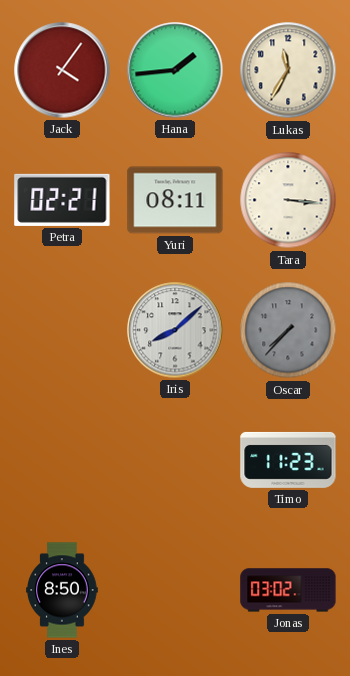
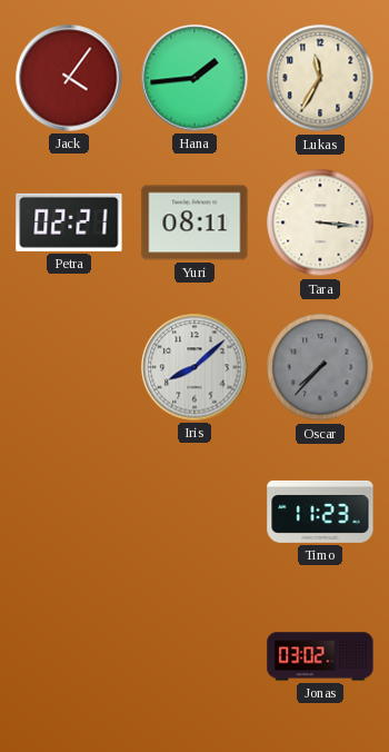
Ines: 8:50 -> none (62, 590)
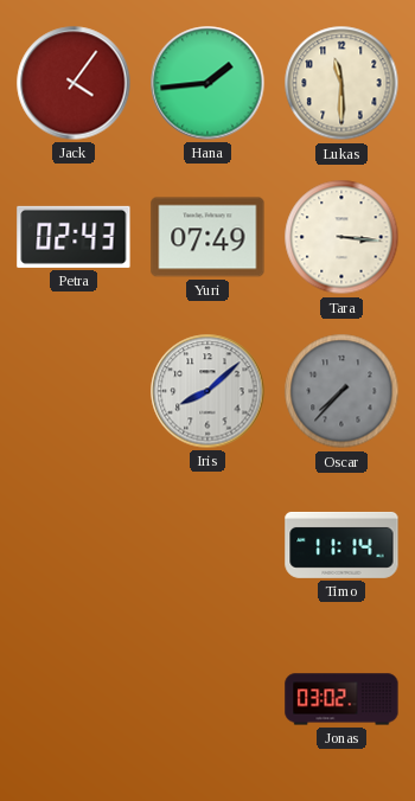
Lukas: 11:35 -> 11:30 (341, 83)
Petra: 02:21 -> 02:43 (74, 237)
Yuri: 08:11 -> 07:49 (207, 237)
Timo: 11:23 -> 11:14 (341, 545)
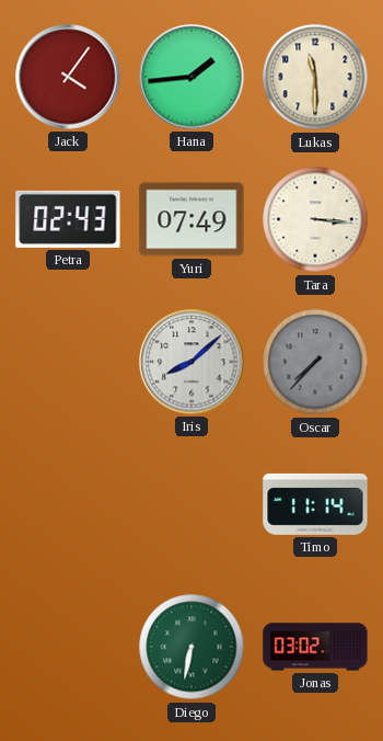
Diego: none -> 6:32 (191, 647)
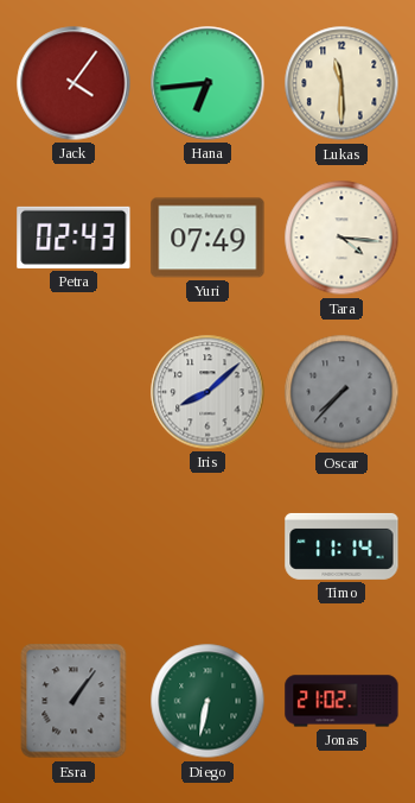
Hana: 1:44 -> 6:44 (207, 83)
Tara: 3:16 -> 4:16 (341, 238)
Esra: none -> 1:06 (74, 701)
Jonas: 03:02 -> 21:02 (341, 701)
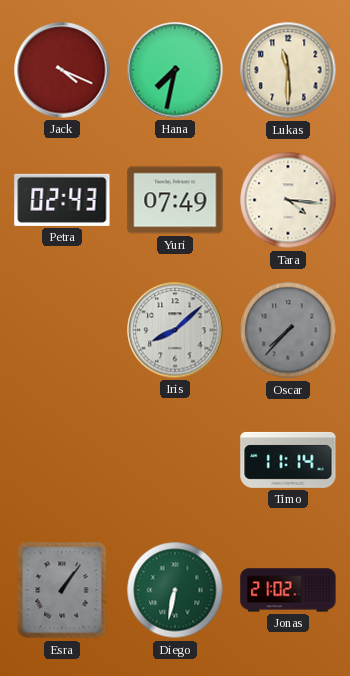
Jack: 4:06 -> 4:19 (62, 70)
Hana: 6:44 -> 7:32 (175, 70)
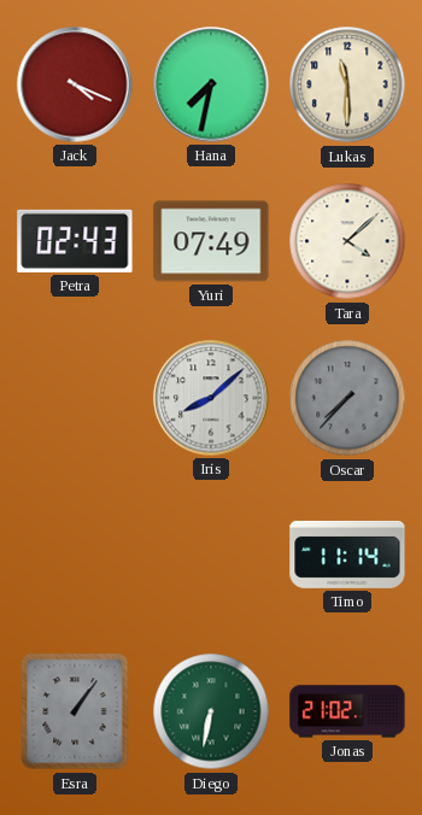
Tara: 4:16 -> 4:08 (347, 241)
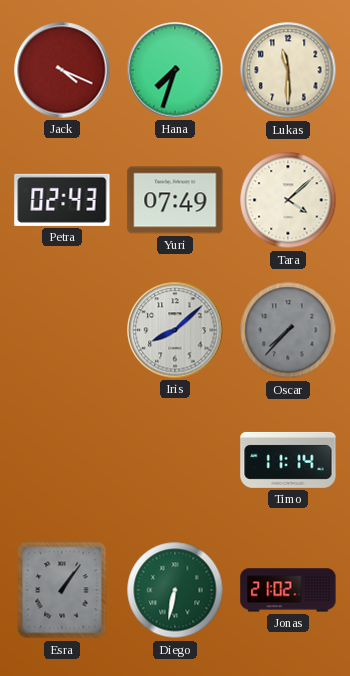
Hana: 7:32 -> 7:33 (175, 70)
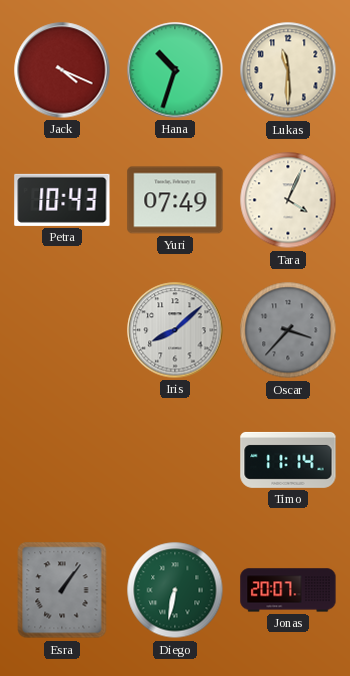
Hana: 7:33 -> 10:33 (175, 70)
Petra: 02:43 -> 10:43 (62, 200)
Tara: 4:08 -> 4:04 (288, 200)
Oscar: 7:37 -> 3:37 (288, 330)
Jonas: 21:02 -> 20:07 (288, 590)
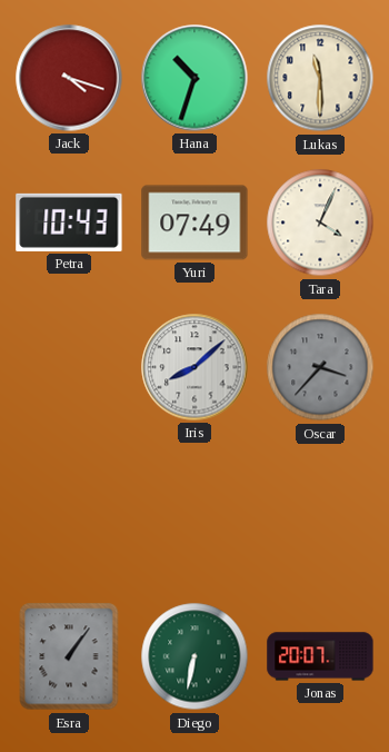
Jack: 4:19 -> 4:18 (69, 78)
Timo: 11:14 -> none (288, 460)
